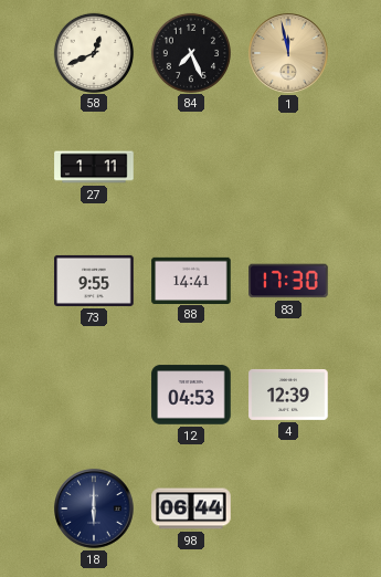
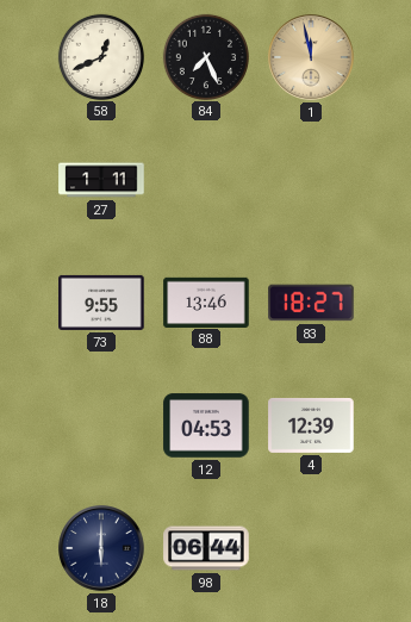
88: 14:41 -> 13:46 (206, 301)
83: 17:30 -> 18:27 (311, 303)
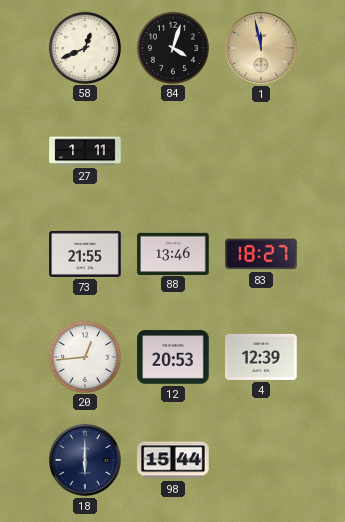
84: 7:26 -> 4:03 (172, 47)
73: 9:55 -> 21:55 (85, 254)
20: none -> 12:44 (84, 356)
12: 04:53 -> 20:53 (173, 357)
98: 06:44 -> 15:44 (173, 460)
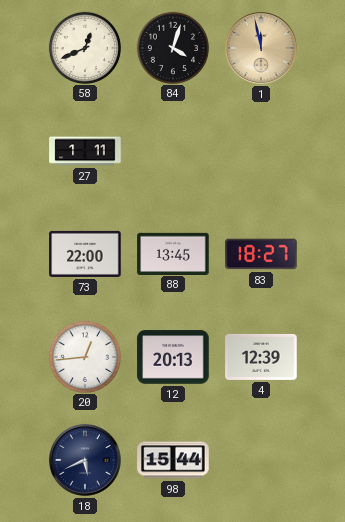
73: 21:55 -> 22:00 (85, 254)
88: 13:46 -> 13:45 (173, 253)
12: 20:53 -> 20:13 (173, 357)
18: 6:00 -> 5:41 (85, 460)
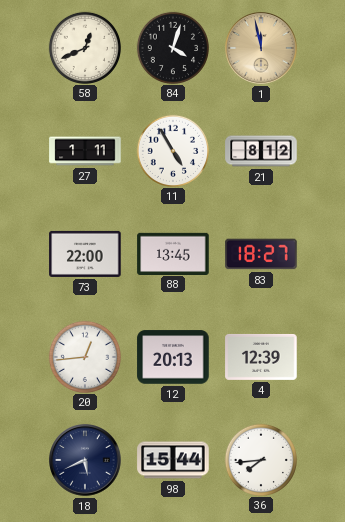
11: none -> 4:55 (172, 150)
21: none -> 8:12 (261, 151)
36: none -> 7:44 (260, 459)
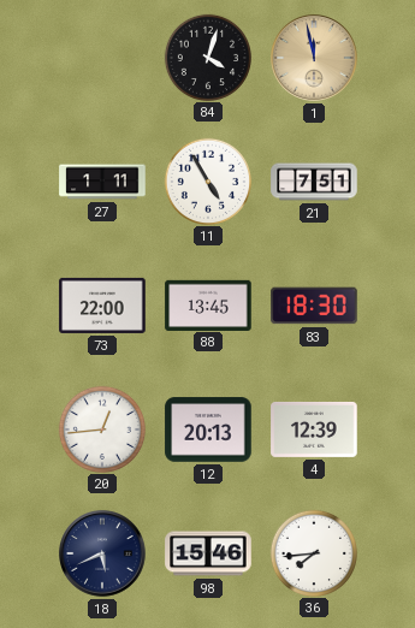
58: 12:41 -> none (84, 47)
21: 8:12 -> 7:51 (314, 182)
83: 18:27 -> 18:30 (314, 306)
98: 15:44 -> 15:46 (208, 553)
